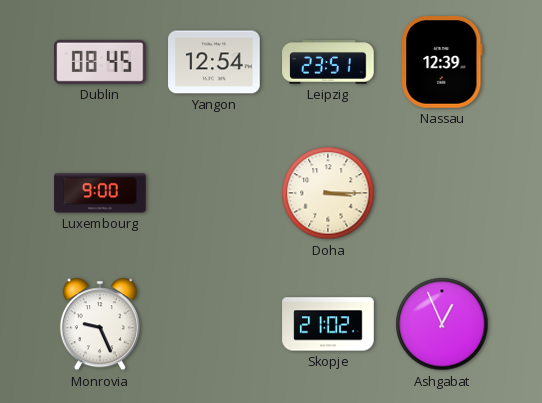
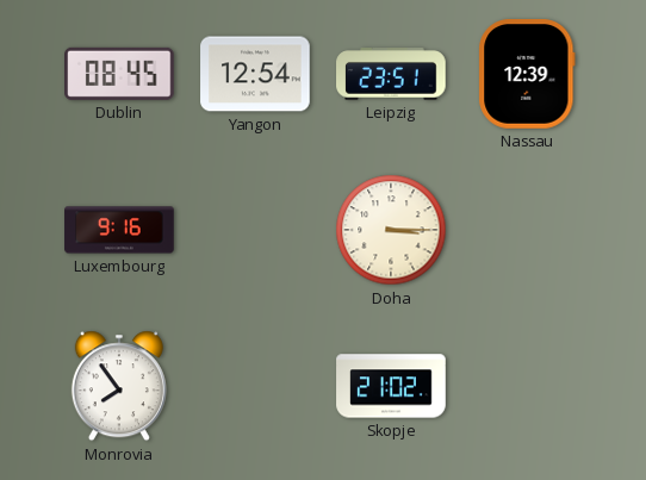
Luxembourg: 9:00 -> 9:16 (119, 230)
Monrovia: 9:26 -> 7:54 (119, 386)
Ashgabat: 12:56 -> none (442, 324)
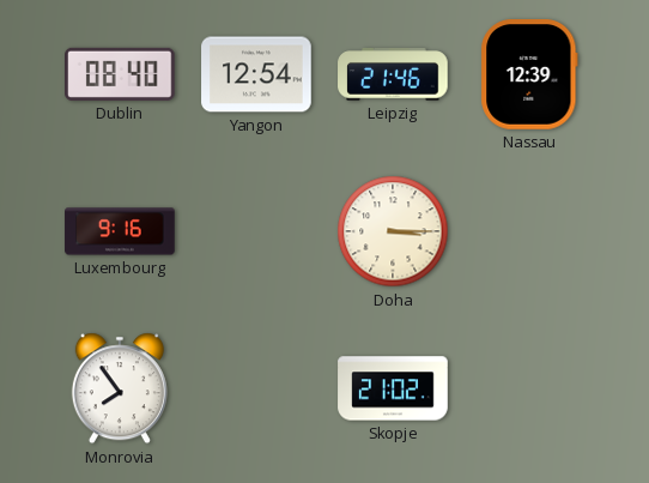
Dublin: 08:45 -> 08:40 (121, 74)
Leipzig: 23:51 -> 21:46 (393, 74)
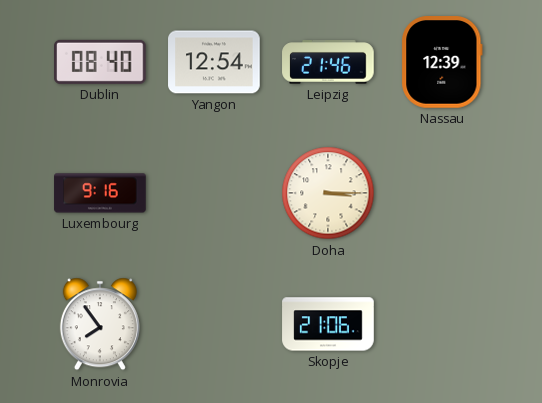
Skopje: 21:02 -> 21:06 (328, 324)
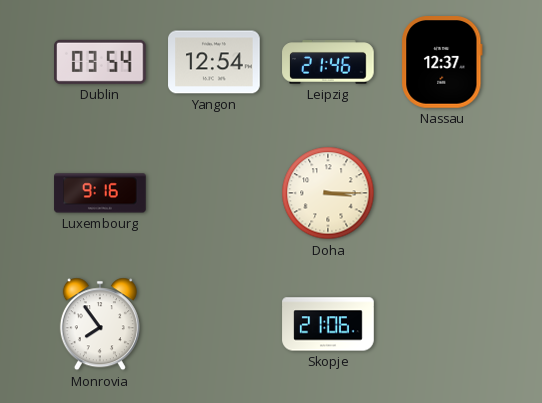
Dublin: 08:40 -> 03:54 (101, 62)
Nassau: 12:39 -> 12:37 (442, 62)
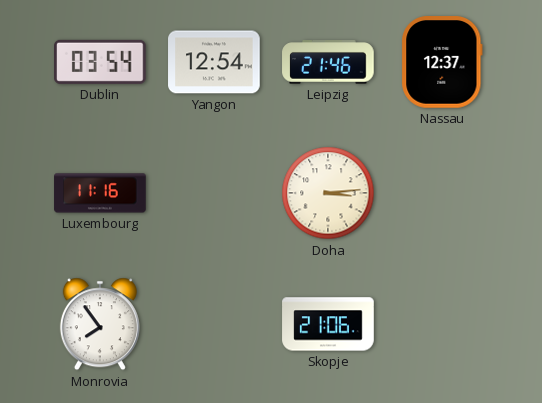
Luxembourg: 9:16 -> 11:16 (100, 193)
Doha: 3:15 -> 3:14 (328, 193)
